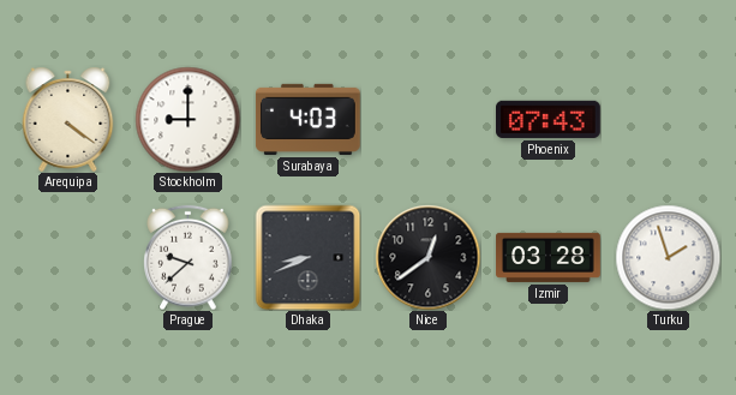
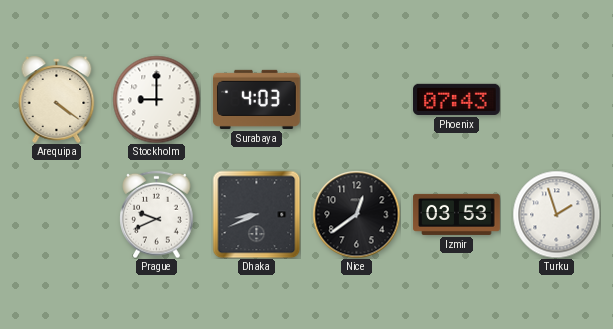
Prague: 9:38 -> 9:41 (157, 214)
Izmir: 03:28 -> 03:53 (457, 214)
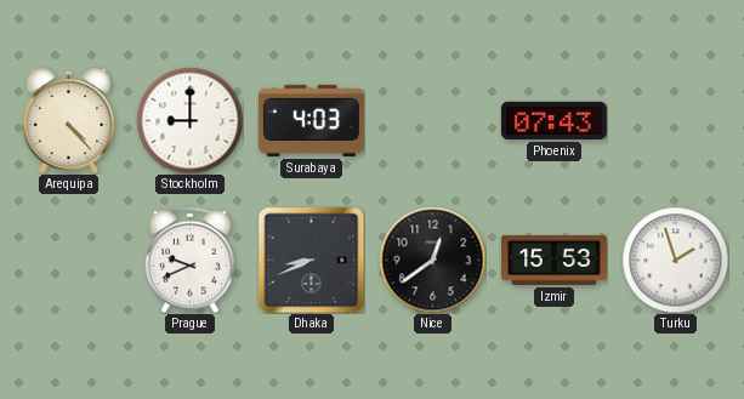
Arequipa: 4:21 -> 4:23 (69, 120)
Izmir: 03:53 -> 15:53 (555, 260)
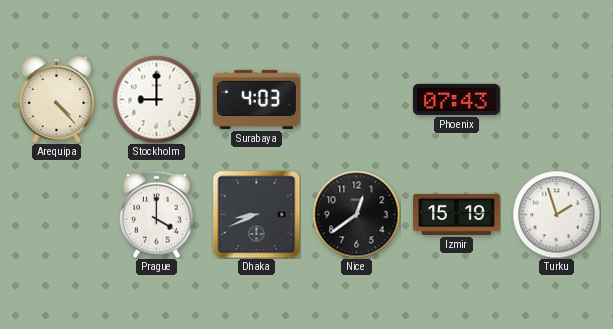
Prague: 9:41 -> 4:00 (157, 214)
Izmir: 15:53 -> 15:19 (457, 214)
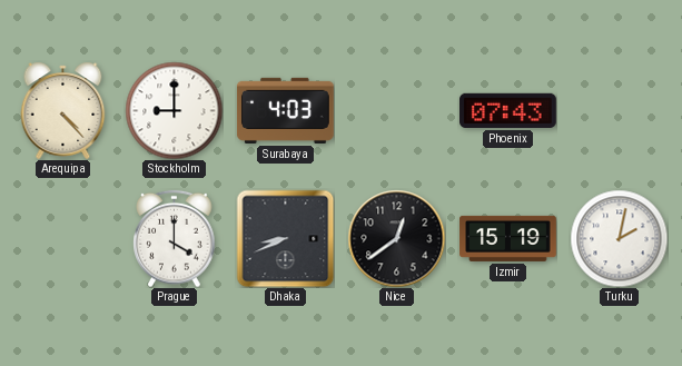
Turku: 1:57 -> 2:02 (619, 238)
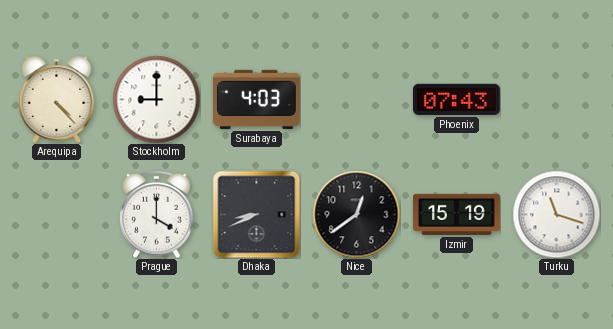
Turku: 2:02 -> 11:18 (556, 214)
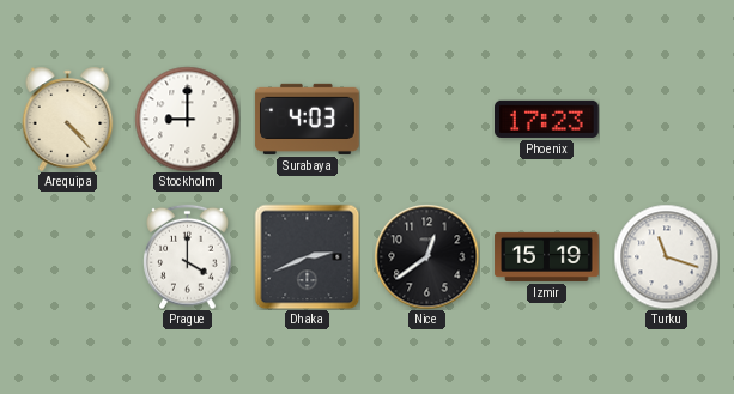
Phoenix: 07:43 -> 17:23 (547, 119)
Dhaka: 8:41 -> 2:41 (307, 256)
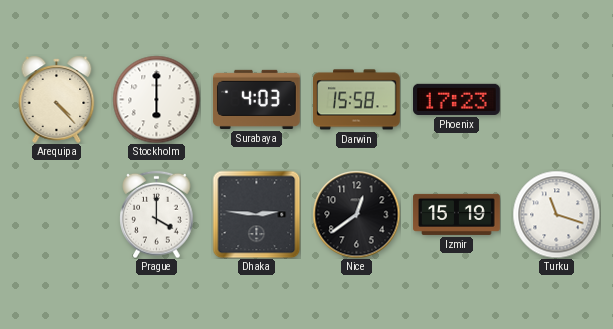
Stockholm: 9:00 -> 6:00 (156, 99)
Darwin: none -> 15:58 (357, 100)
Dhaka: 2:41 -> 2:46 (256, 214)
